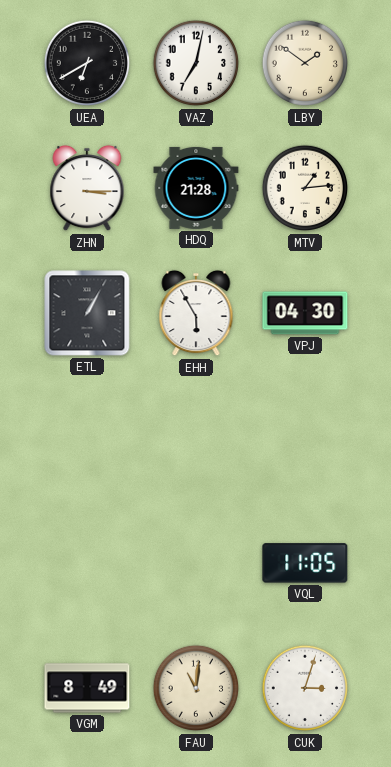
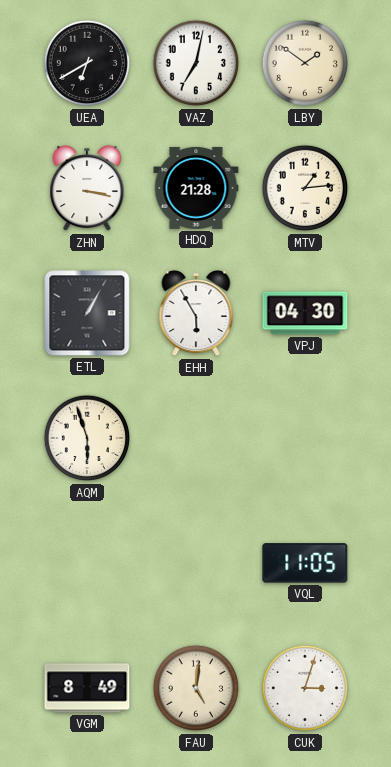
ZHN: 3:15 -> 3:17 (87, 188)
AQM: none -> 5:57 (87, 438)
FAU: 11:01 -> 5:01 (196, 688)
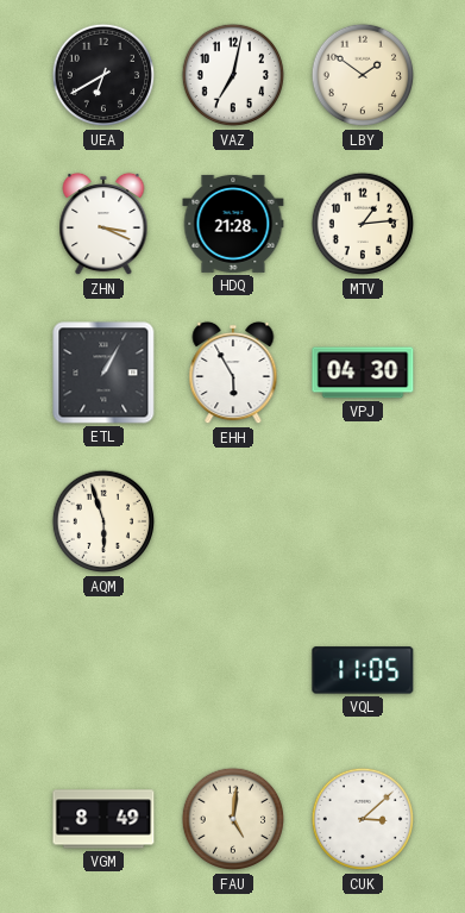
ZHN: 3:17 -> 3:19 (103, 224)
CUK: 3:03 -> 3:08 (363, 819)
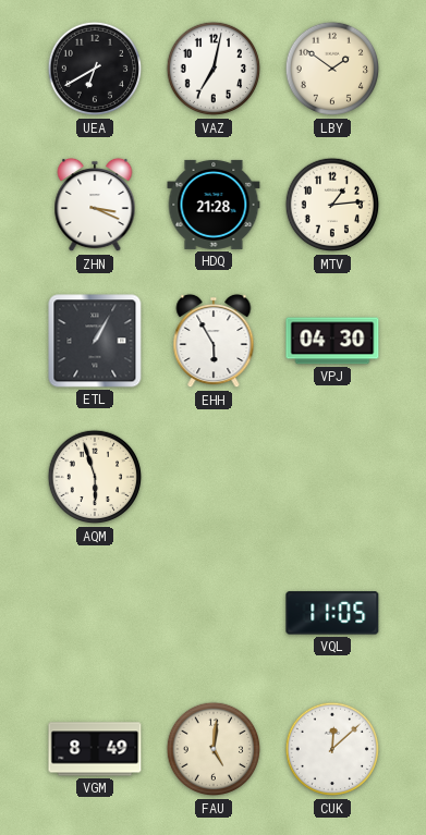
CUK: 3:08 -> 12:08 (332, 749)
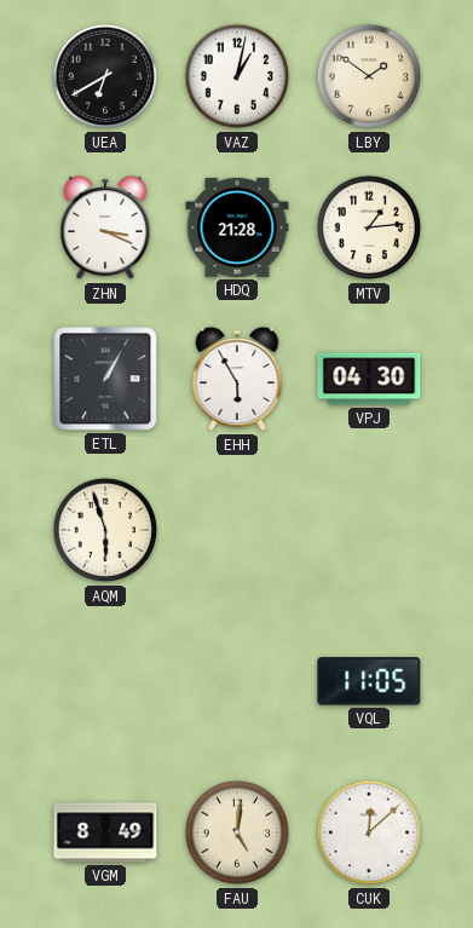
VAZ: 7:02 -> 1:02 (237, 76)
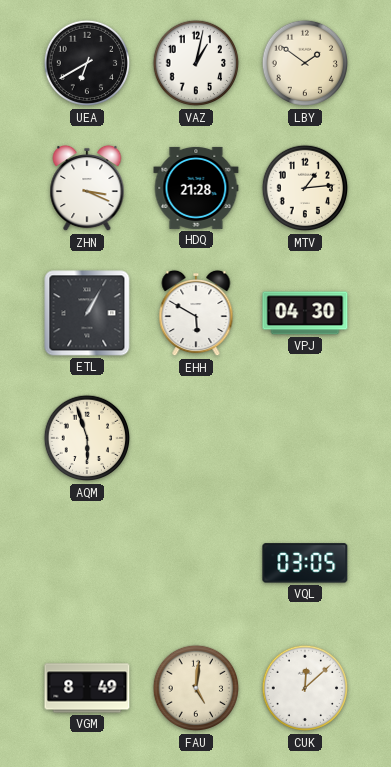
EHH: 5:55 -> 5:50 (196, 313)
VQL: 11:05 -> 03:05 (305, 563)
